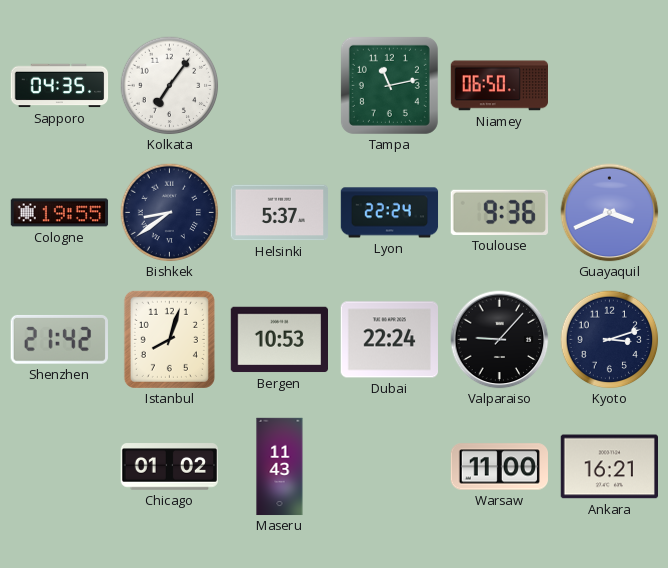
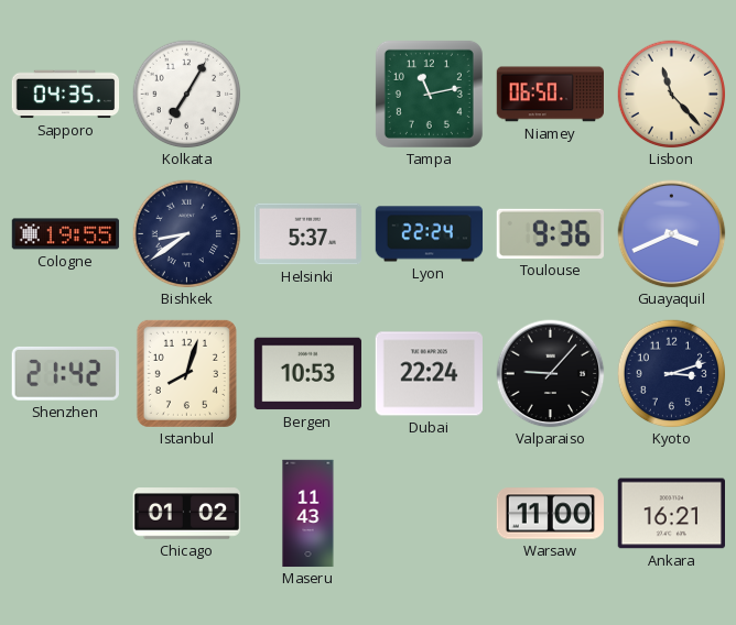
Kolkata: 7:06 -> 7:05 (187, 95)
Lisbon: none -> 11:23 (672, 95)
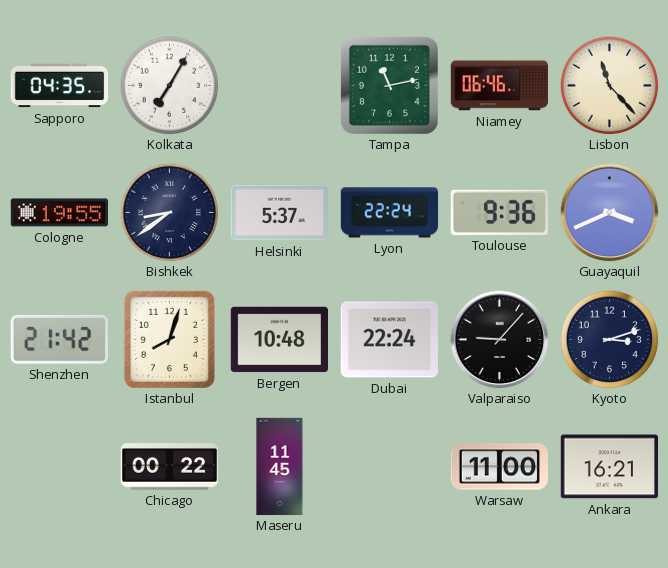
Niamey: 06:50 -> 06:46 (499, 86)
Bergen: 10:53 -> 10:48 (279, 340)
Chicago: 01:02 -> 00:22 (169, 467)
Maseru: 11:43 -> 11:45 (280, 467)
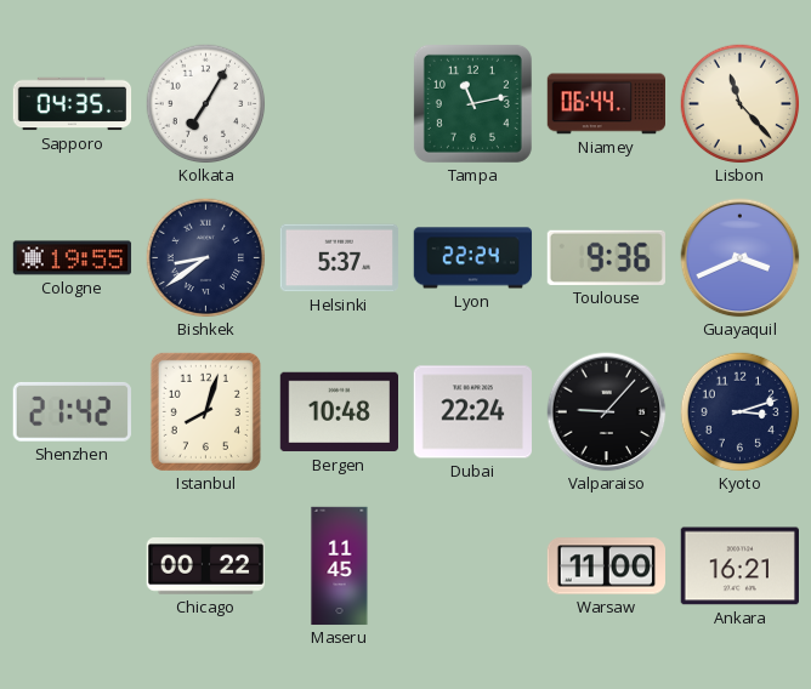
Niamey: 06:46 -> 06:44 (606, 104)
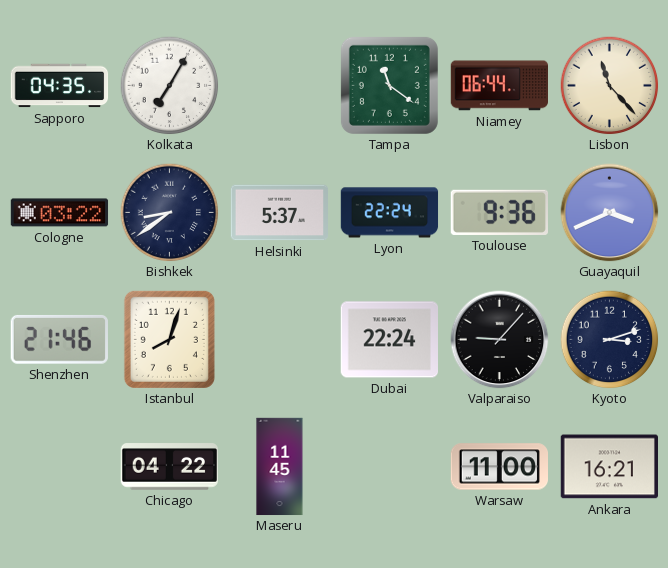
Tampa: 11:13 -> 11:21 (389, 85)
Cologne: 19:55 -> 03:22 (60, 213)
Shenzhen: 21:42 -> 21:46 (59, 339)
Bergen: 10:48 -> none (339, 412)
Chicago: 00:22 -> 04:22 (169, 467)
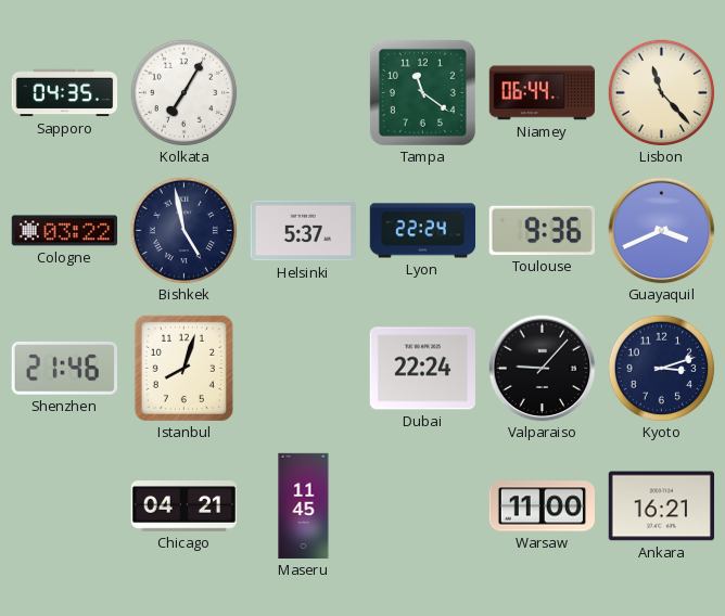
Bishkek: 8:39 -> 4:58 (185, 231)
Chicago: 04:22 -> 04:21 (183, 506)
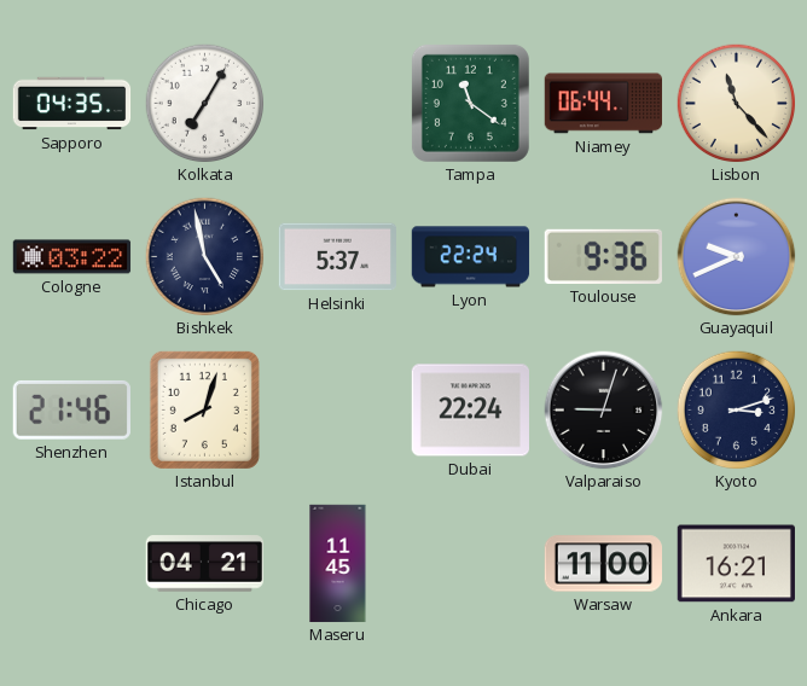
Guayaquil: 3:41 -> 9:41 (737, 257)
Valparaiso: 9:07 -> 9:03 (604, 411)
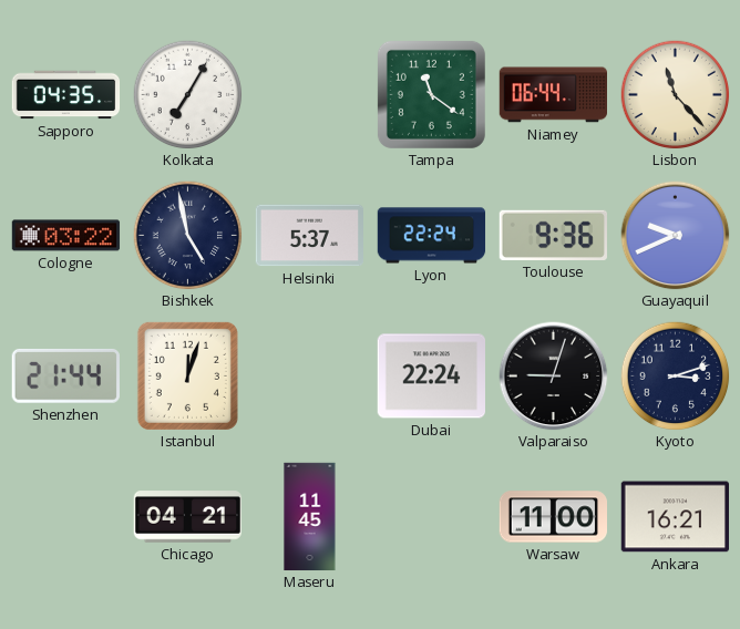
Shenzhen: 21:46 -> 21:44 (65, 375)
Istanbul: 8:03 -> 12:03 (187, 375)
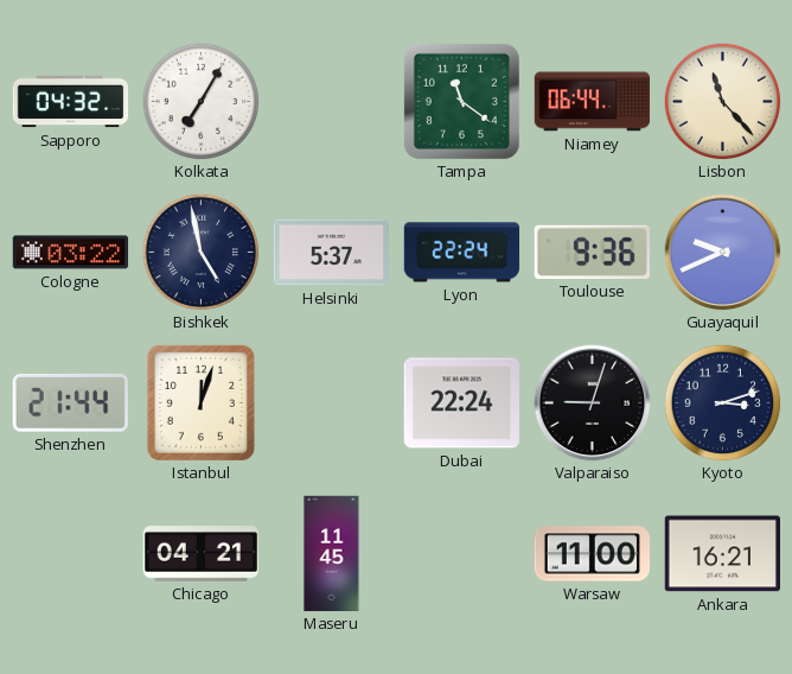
Sapporo: 04:35 -> 04:32 (71, 102)
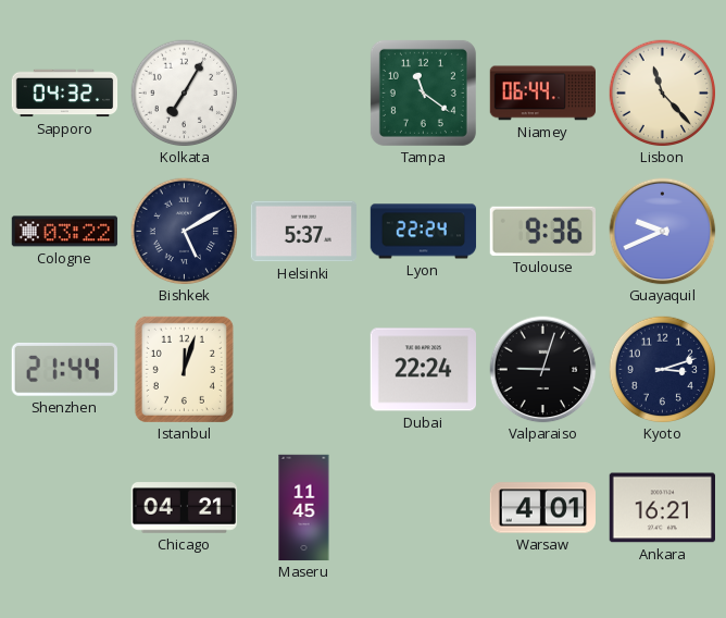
Bishkek: 4:58 -> 5:10 (185, 232)
Warsaw: 11:00 -> 4:01 (542, 508)
